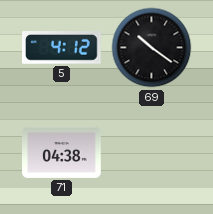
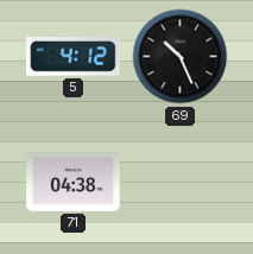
69: 10:21 -> 10:26 (181, 57)
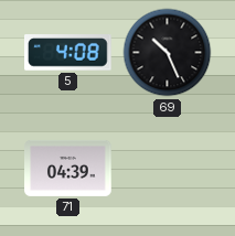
5: 4:12 -> 4:08 (68, 53)
71: 04:38 -> 04:39 (68, 168)
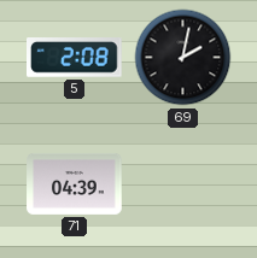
5: 4:08 -> 2:08 (75, 58)
69: 10:26 -> 2:02 (183, 58)
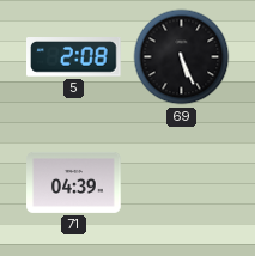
69: 2:02 -> 5:26 (182, 57)
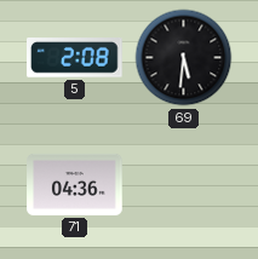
69: 5:26 -> 5:31 (184, 58)
71: 04:39 -> 04:36 (75, 184)
